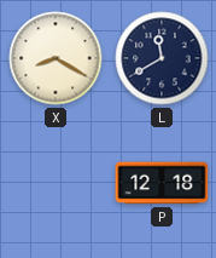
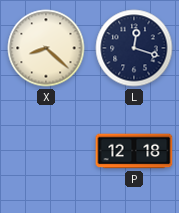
X: 8:20 -> 8:22 (46, 48)
L: 11:40 -> 12:18 (134, 48)
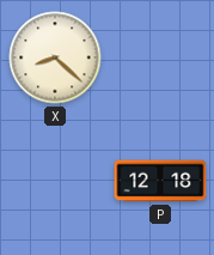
L: 12:18 -> none (134, 48)
